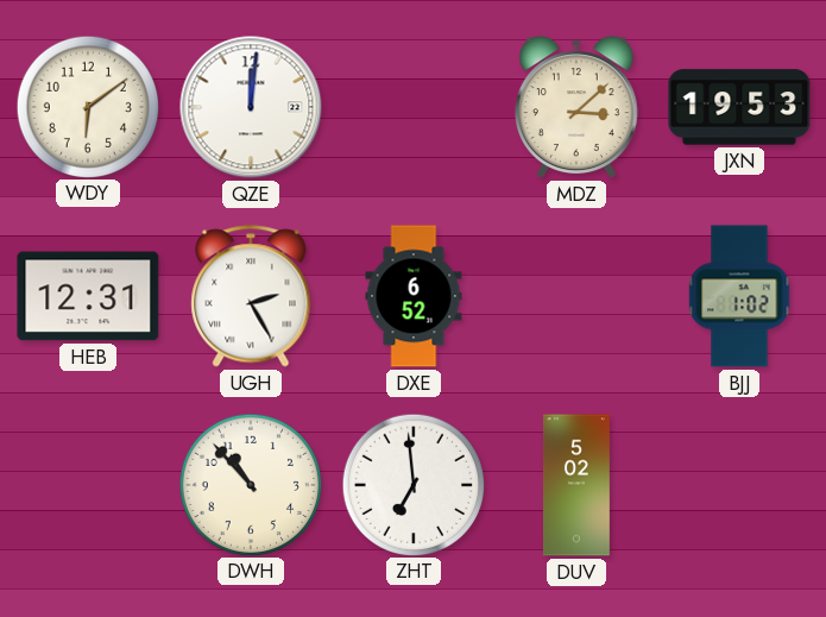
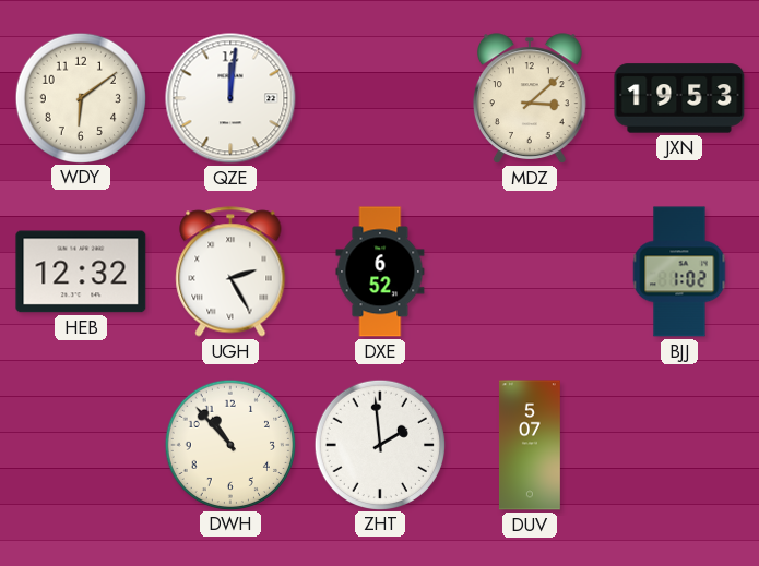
HEB: 12:31 -> 12:32 (81, 272)
ZHT: 6:59 -> 1:59 (379, 444)
DUV: 5:02 -> 5:07 (530, 445)
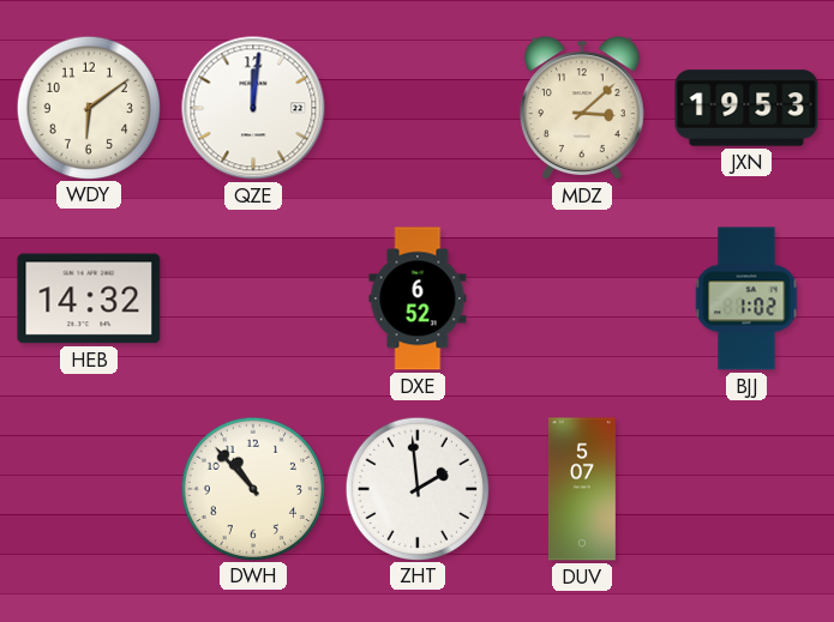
HEB: 12:32 -> 14:32 (89, 298)
UGH: 2:25 -> none (230, 272)
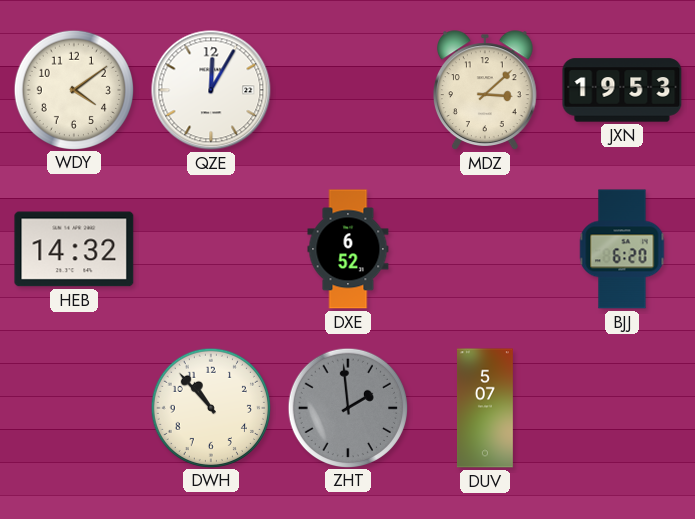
WDY: 6:09 -> 4:09 (73, 89)
QZE: 12:01 -> 12:05 (211, 90)
BJJ: 1:02 -> 6:20 (622, 249)
ZHT dial: white -> grey (347, 407)
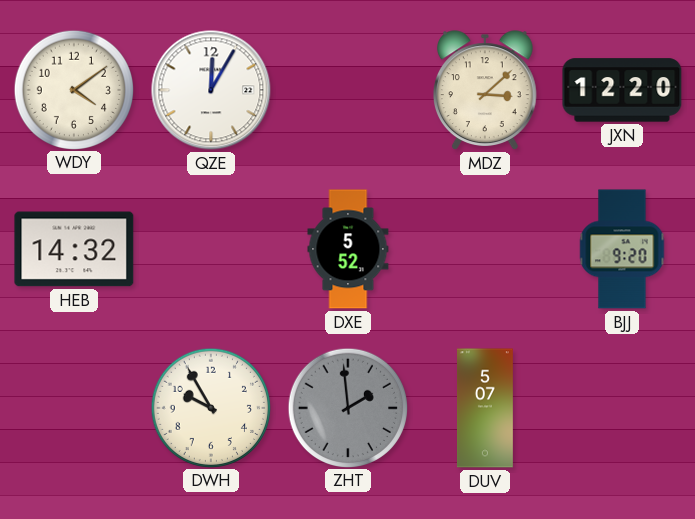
JXN: 19:53 -> 12:20 (622, 90)
DXE: 6:52 -> 5:52 (348, 249)
BJJ: 6:20 -> 9:20 (622, 249)
DWH: 10:53 -> 9:55 (210, 407)
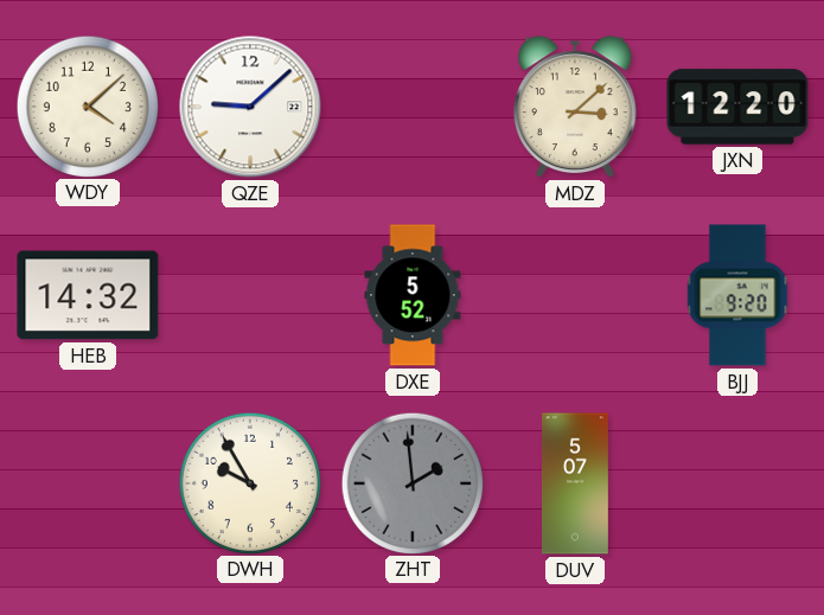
WDY: 4:09 -> 4:08 (87, 105)
QZE: 12:05 -> 9:08 (250, 107)
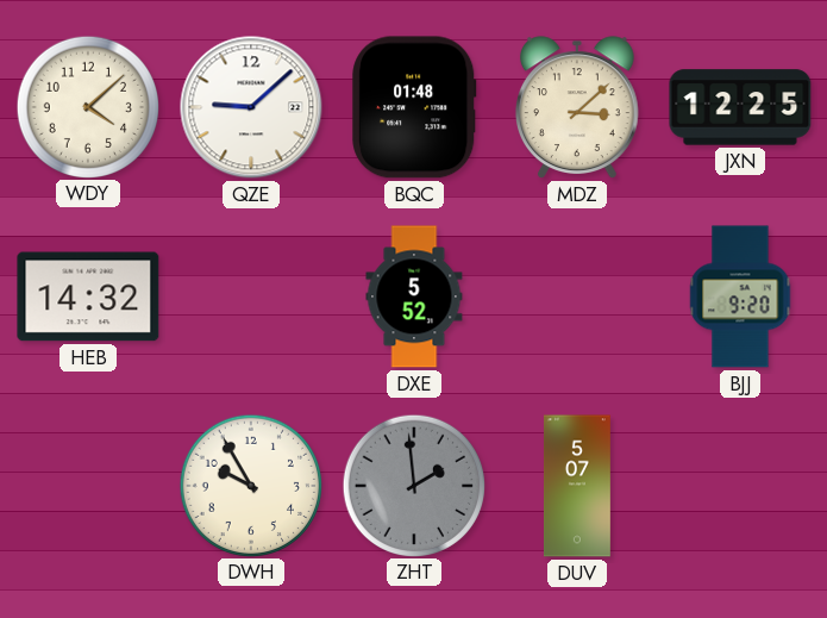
BQC: none -> 01:48 (414, 107)
JXN: 12:20 -> 12:25 (740, 107)
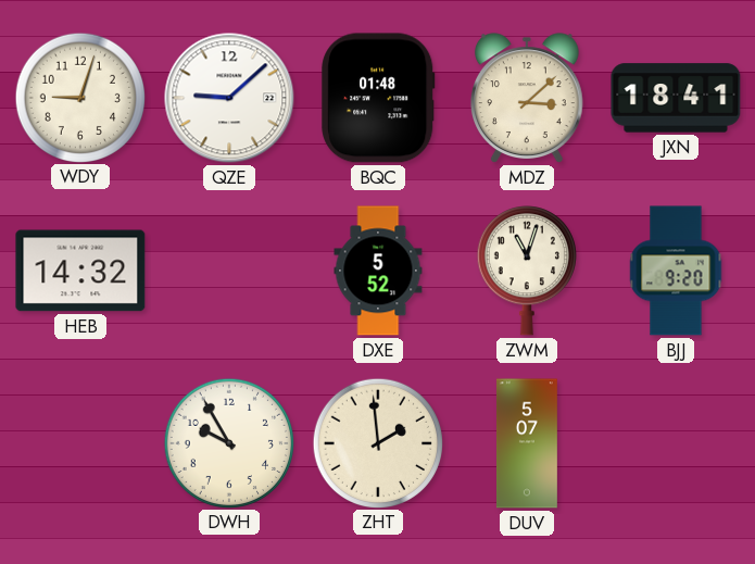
WDY: 4:08 -> 9:03 (79, 97)
JXN: 12:25 -> 18:41 (676, 98)
ZWM: none -> 11:03 (527, 271)
ZHT dial: grey -> cream (377, 442)
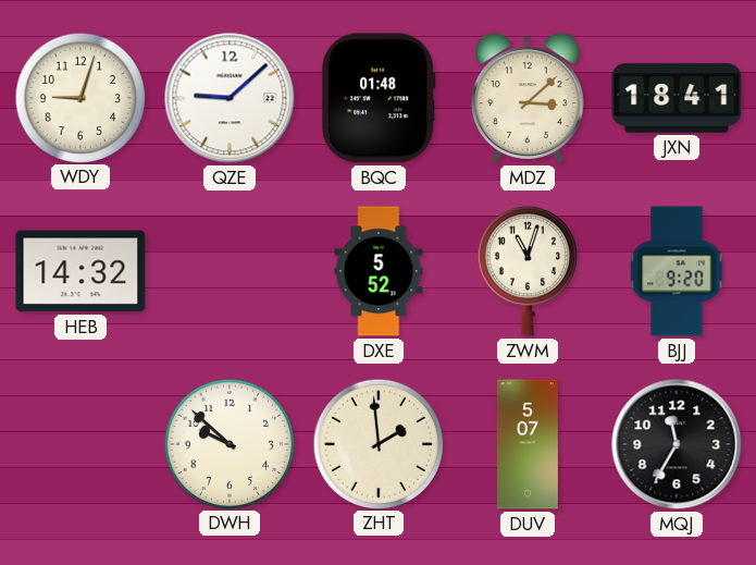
DWH: 9:55 -> 9:52 (228, 443)
MQJ: none -> 11:35 (677, 444)
